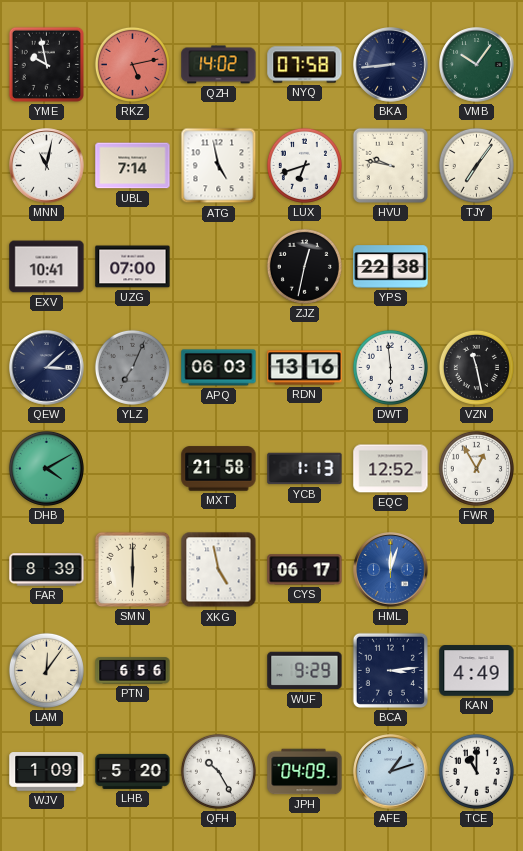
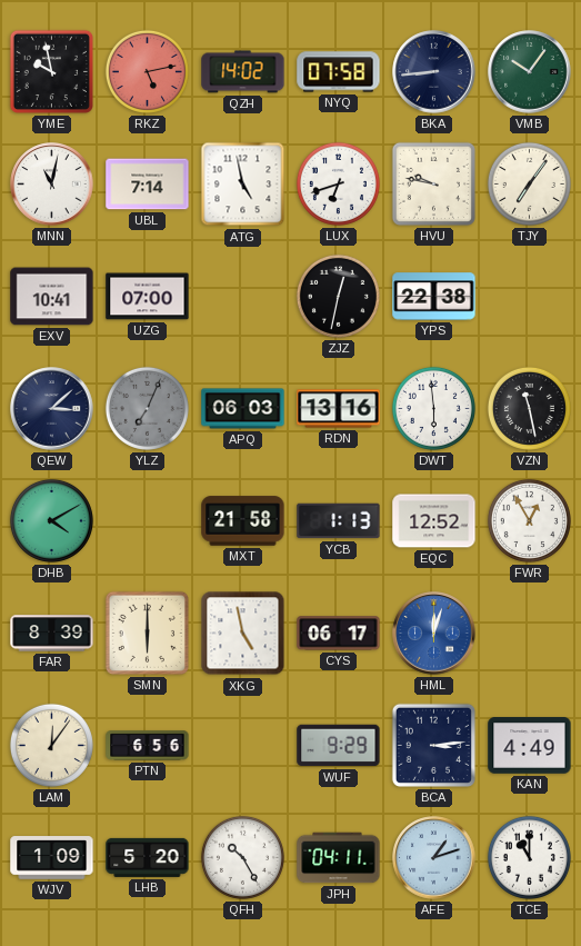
JPH: 04:09 -> 04:11 (339, 858)
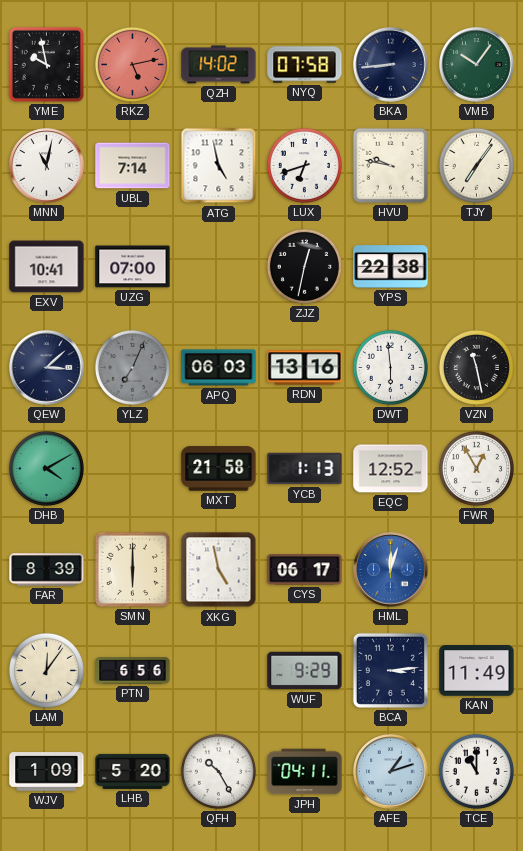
KAN: 4:49 -> 11:49 (477, 671)
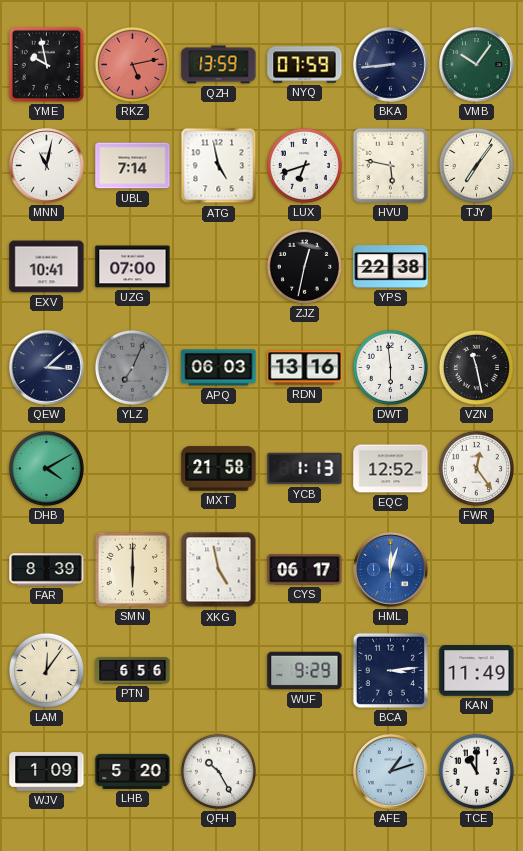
QZH: 14:02 -> 13:59 (219, 65)
NYQ: 07:58 -> 07:59 (305, 65)
HVU: 9:47 -> 5:47 (390, 165)
FWR: 12:55 -> 12:24 (476, 468)
JPH: 04:11 -> none (305, 772)
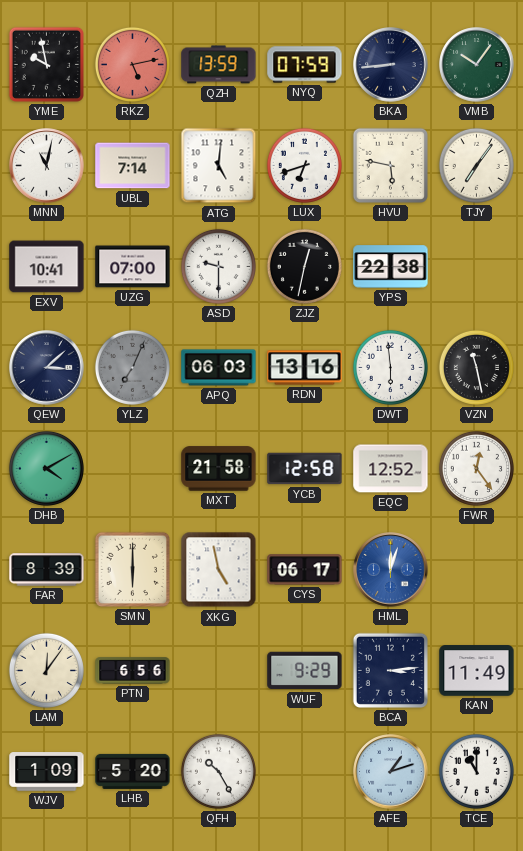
ATG: 4:58 -> 5:01 (219, 166)
ASD: none -> 9:30 (218, 266)
YCB: 1:13 -> 12:58 (305, 469)
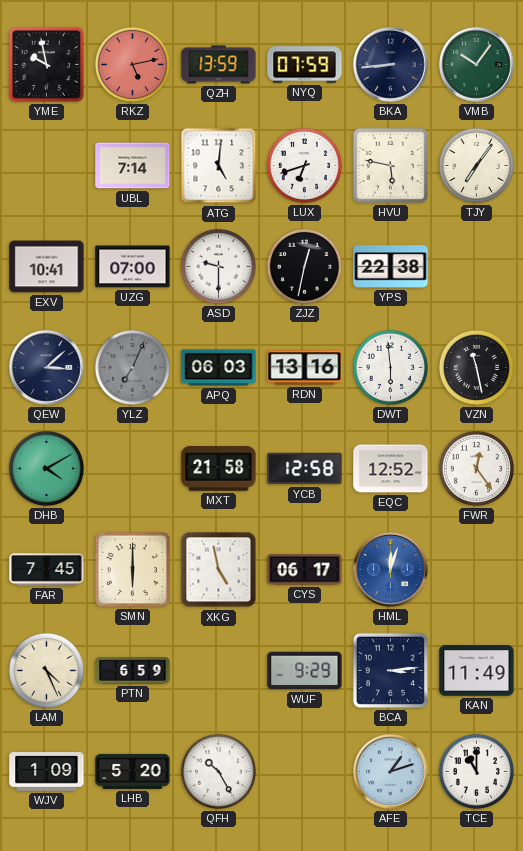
MNN: 11:02 -> none (47, 166)
FAR: 8:39 -> 7:45 (47, 570)
LAM: 12:06 -> 4:26 (46, 670)
PTN: 6:56 -> 6:59 (133, 671)
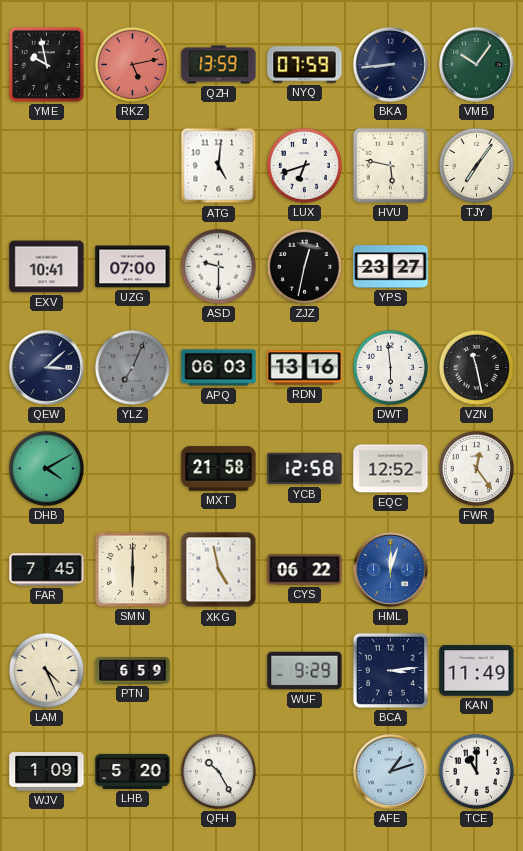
UBL: 7:14 -> none (133, 166)
YPS: 22:38 -> 23:27 (391, 267)
CYS: 06:17 -> 06:22 (305, 570)
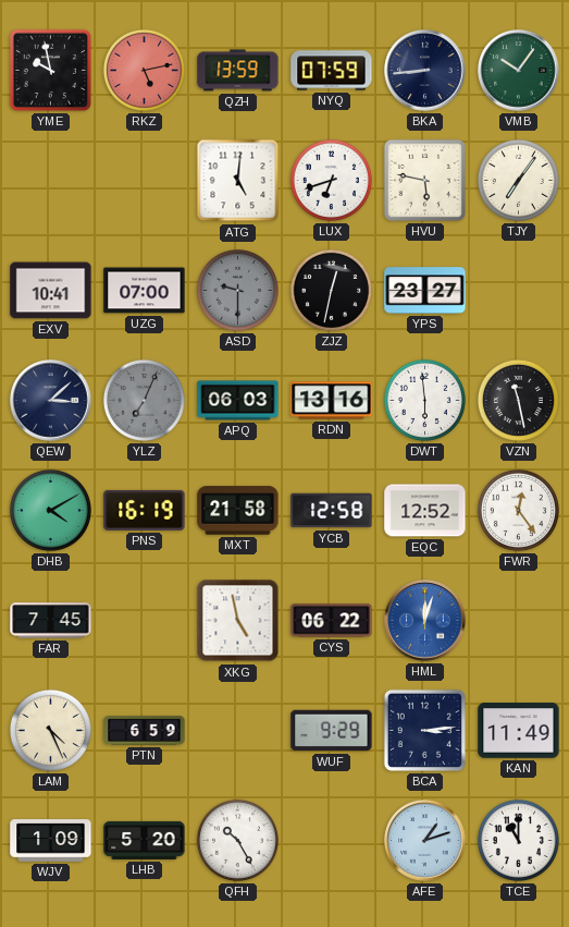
ASD dial: white -> grey (237, 290)
PNS: none -> 16:19 (145, 510)
SMN: 6:00 -> none (132, 569)
